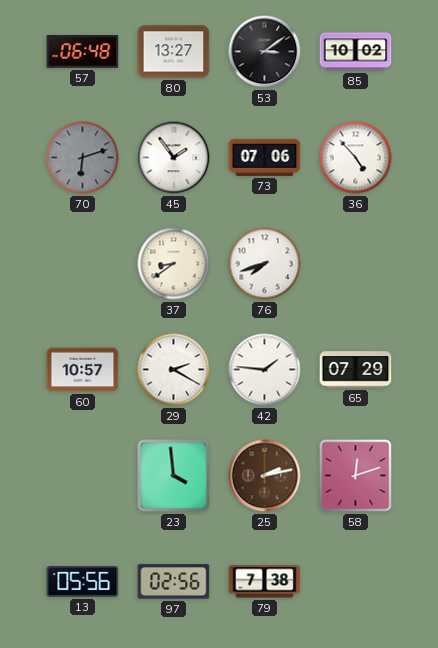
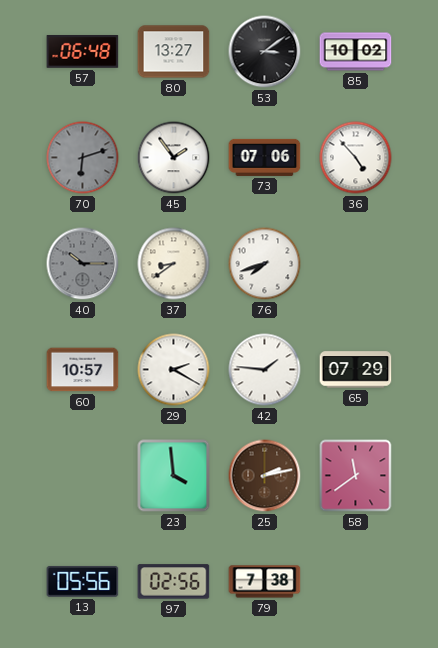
40: none -> 10:15 (83, 264)
58: 12:12 -> 11:39 (356, 476)
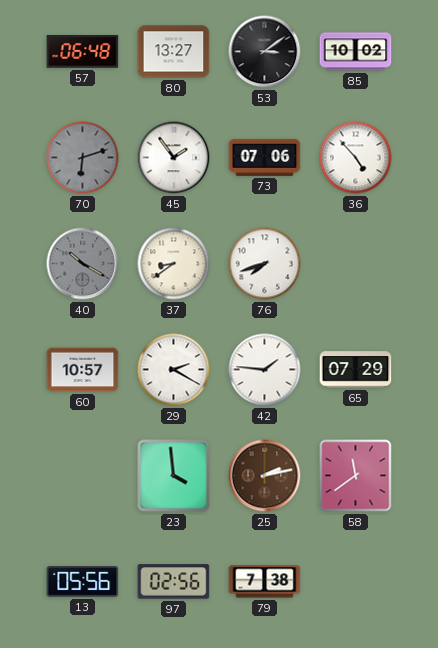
40: 10:15 -> 10:20 (83, 264)
